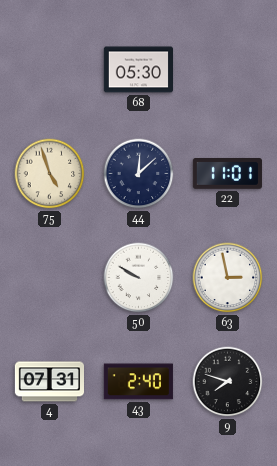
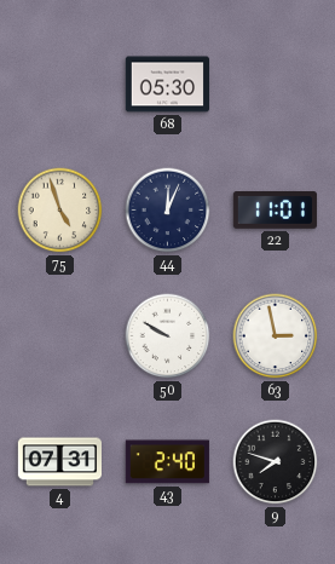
44: 12:08 -> 12:04 (168, 211)
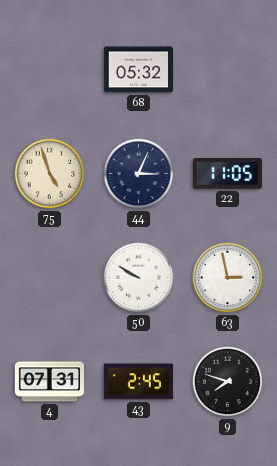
68: 05:30 -> 05:32 (138, 70)
44: 12:04 -> 3:04 (139, 174)
22: 11:01 -> 11:05 (227, 174)
43: 2:40 -> 2:45 (138, 382)
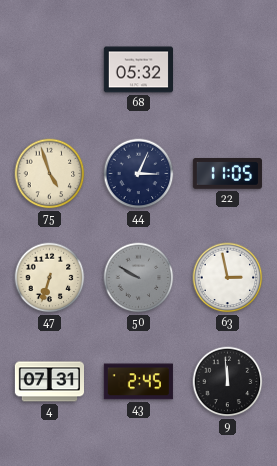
47: none -> 6:33 (50, 278)
50 dial: white -> grey (139, 278)
9: 7:48 -> 11:59 (228, 382)
